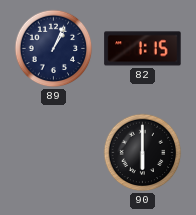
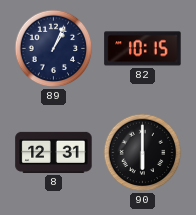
82: 1:15 -> 10:15 (143, 49)
8: none -> 12:31 (54, 152)
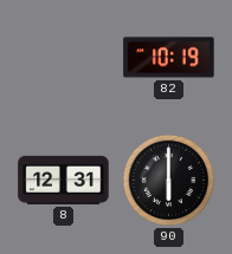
89: 1:04 -> none (54, 49)
82: 10:15 -> 10:19 (169, 58)
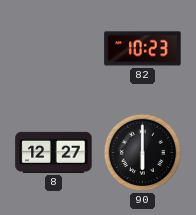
82: 10:19 -> 10:23 (143, 49)
8: 12:31 -> 12:27 (54, 152)
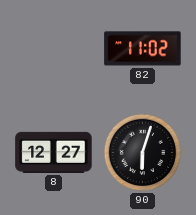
82: 10:23 -> 11:02 (143, 49)
90: 6:00 -> 6:03 (143, 153)
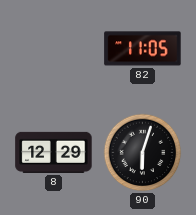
82: 11:02 -> 11:05 (143, 49)
8: 12:27 -> 12:29 (54, 152)
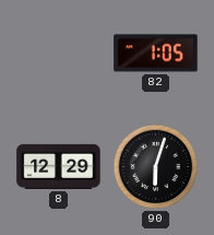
82: 11:05 -> 1:05 (156, 54)
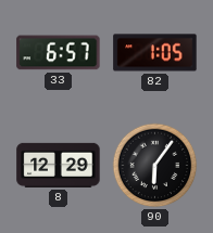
33: none -> 6:57 (59, 53)
90: 6:03 -> 6:06 (155, 166)
